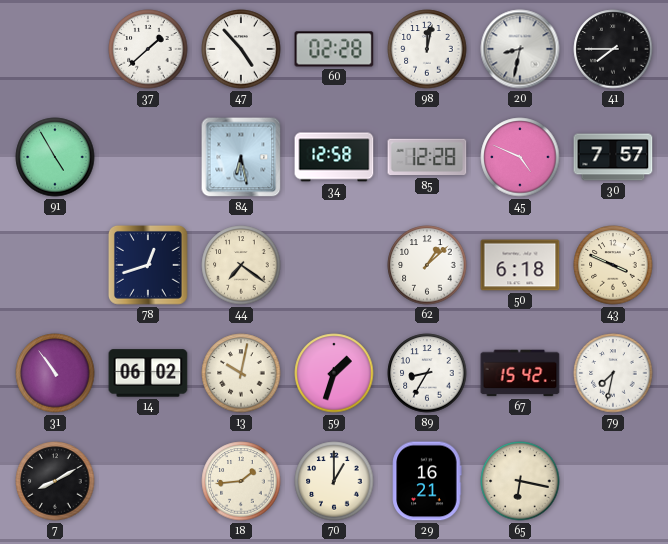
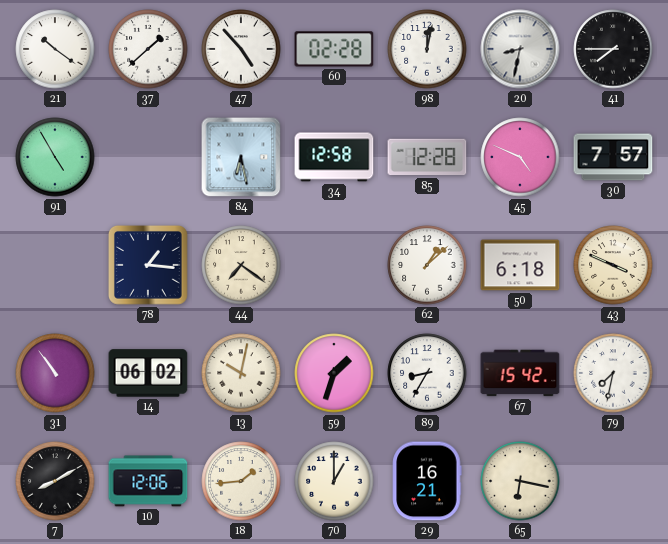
21: none -> 10:21 (55, 49)
78: 12:42 -> 1:16 (148, 265)
10: none -> 12:06 (148, 481)
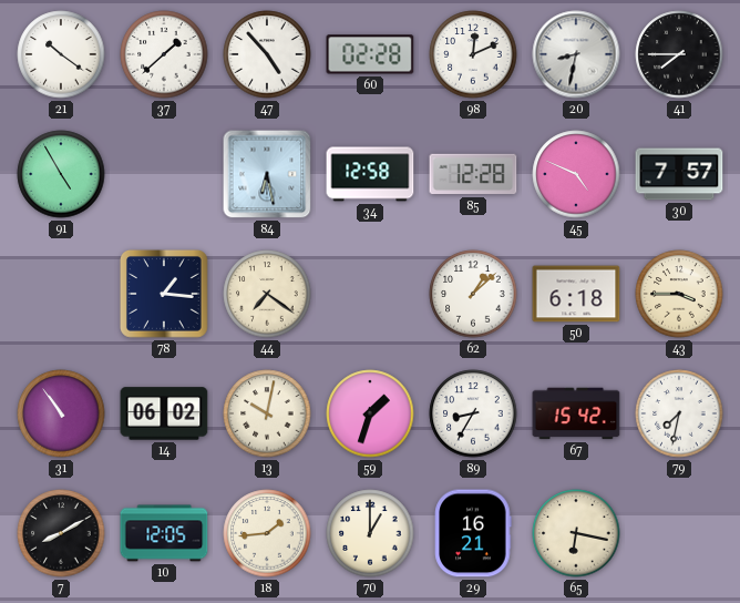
98: 12:02 -> 12:11 (473, 54)
43: 3:49 -> 3:45 (679, 294)
10: 12:06 -> 12:05 (164, 533)
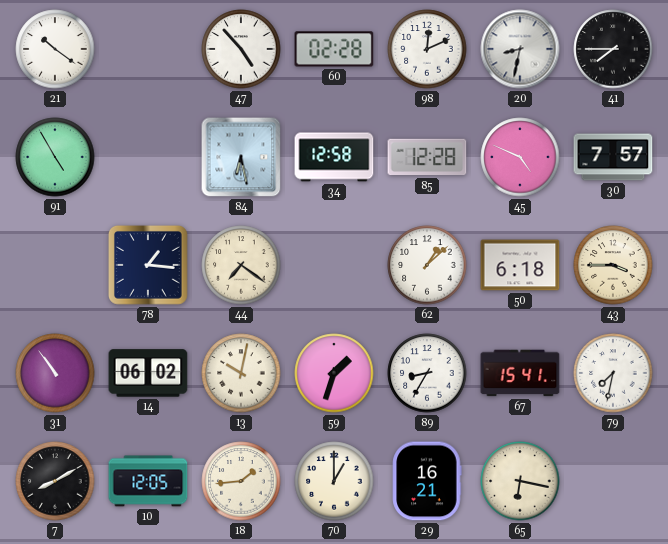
37: 1:38 -> none (164, 54)
67: 15:42 -> 15:41 (520, 373)
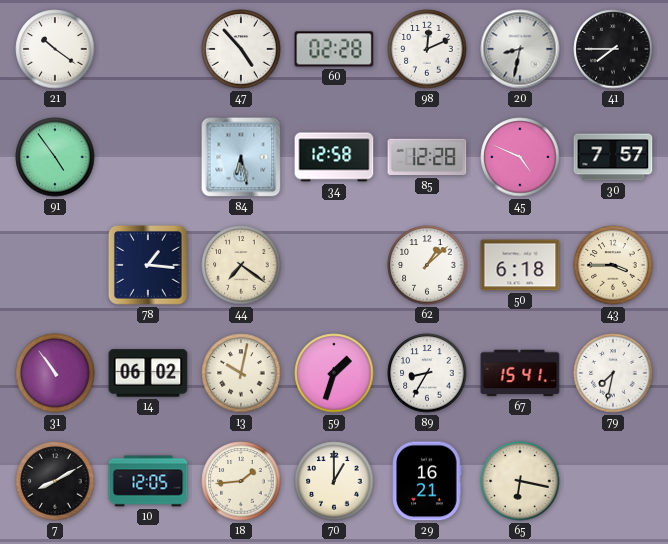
91: 4:55 -> 4:54 (55, 157)
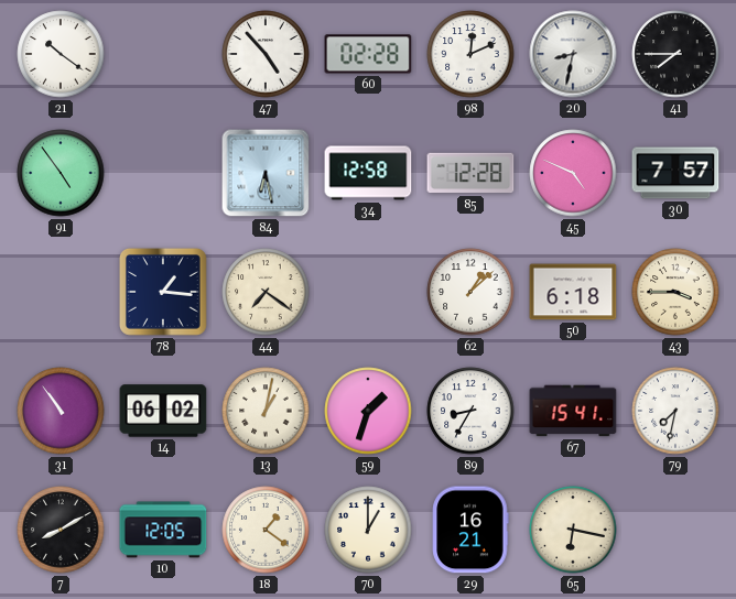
13: 10:02 -> 1:02 (266, 411)
18: 1:44 -> 1:21 (266, 530)
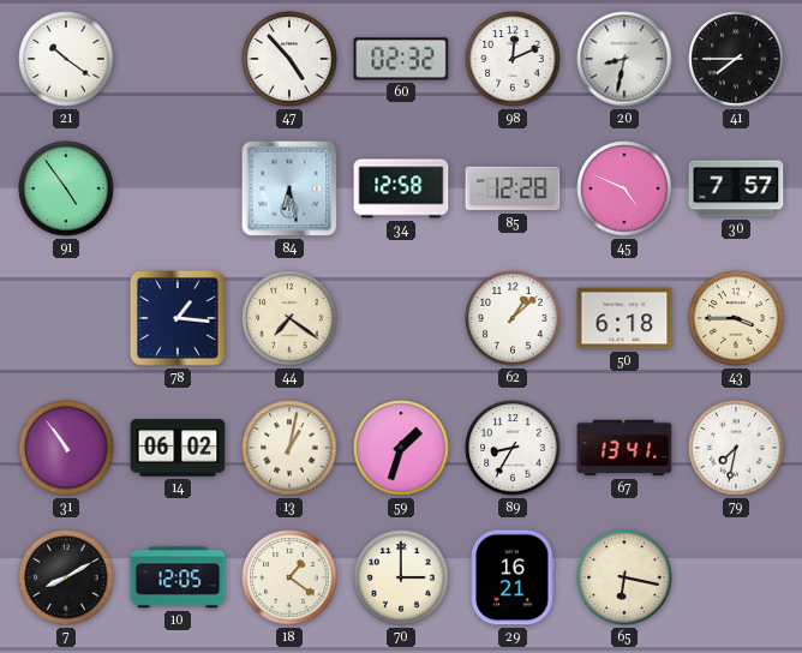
60: 02:28 -> 02:32 (401, 59)
67: 15:41 -> 13:41 (624, 448)
70: 1:00 -> 3:00 (401, 577)
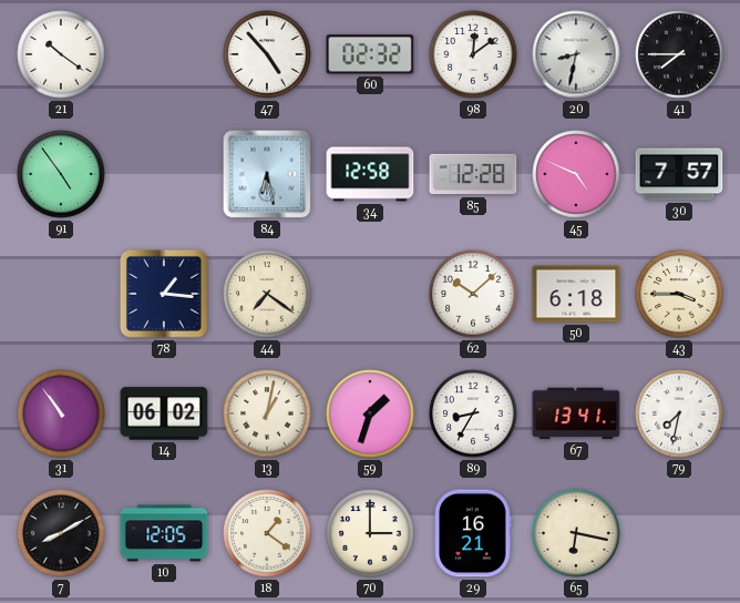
98: 12:11 -> 12:09 (473, 54)
62: 1:08 -> 10:08 (473, 294)
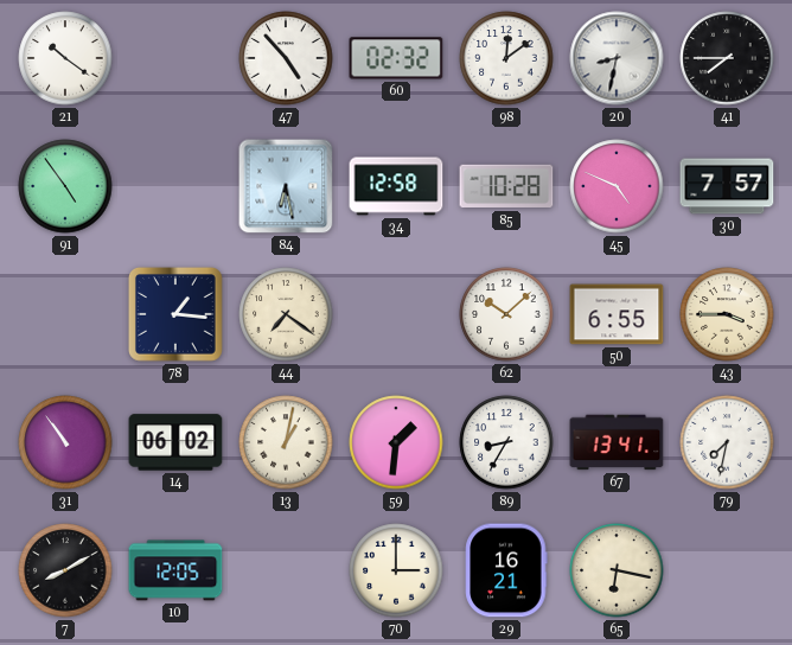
85: 12:28 -> 10:28 (506, 186)
50: 6:18 -> 6:55 (617, 314)
59: 1:33 -> 1:31 (396, 442)
18: 1:21 -> none (267, 533)
